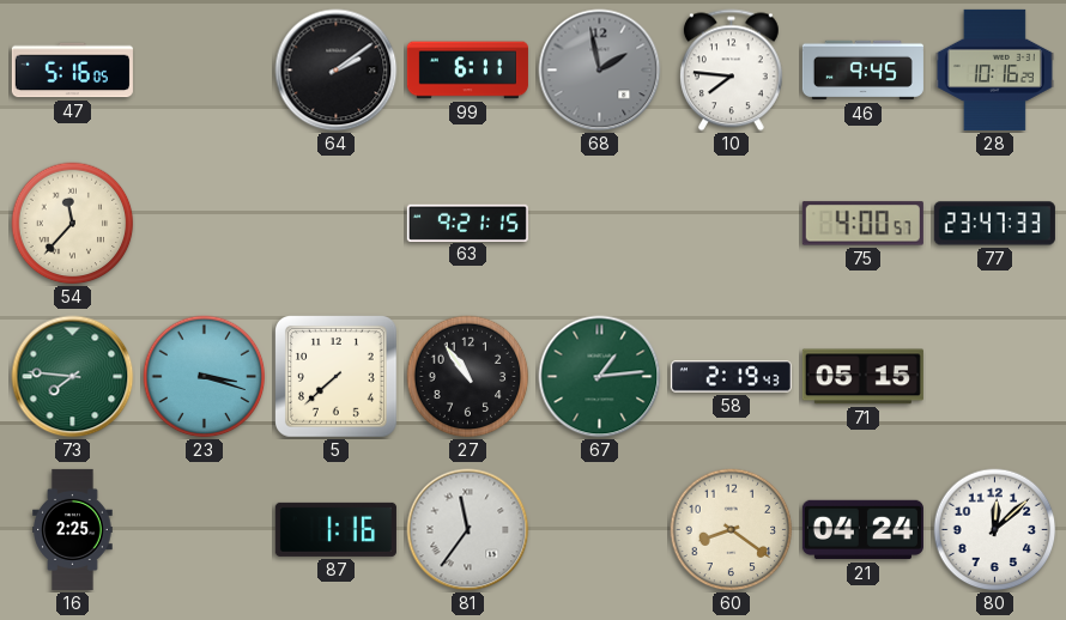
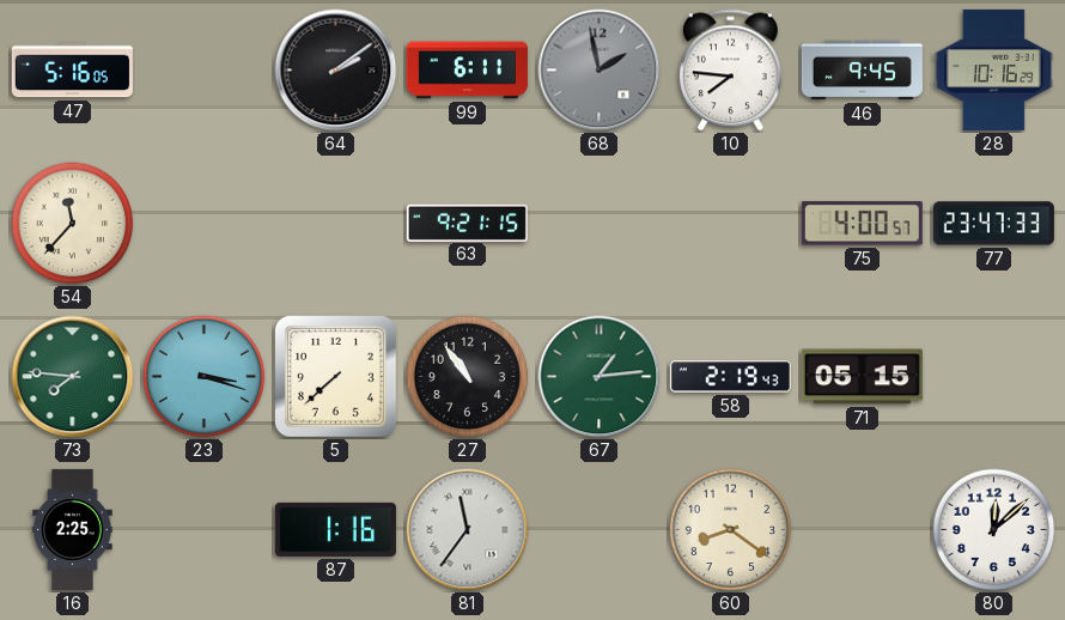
21: 04:24 -> none (862, 530)
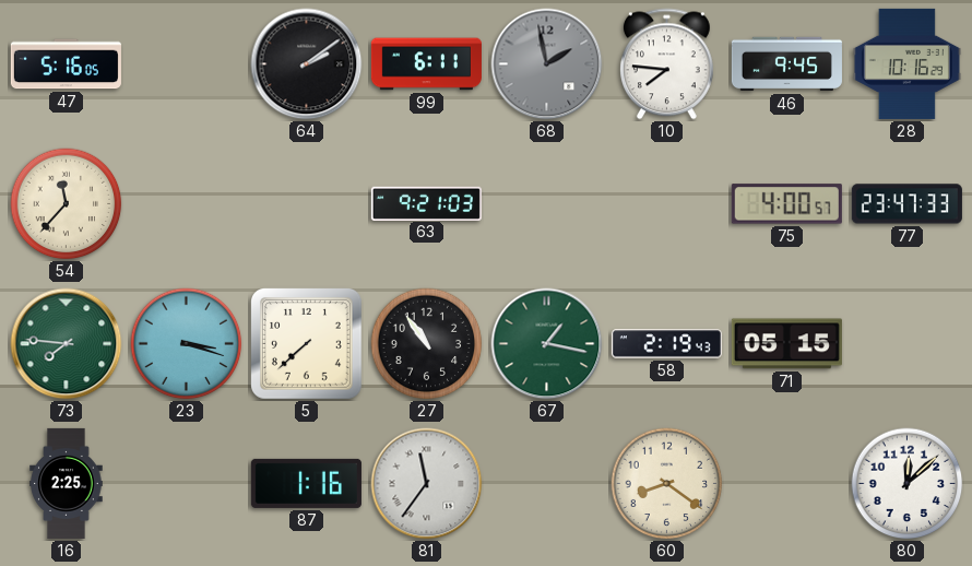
63: 9:21:15 -> 9:21:03 (426, 203)
67: 1:14 -> 1:17 (547, 344)
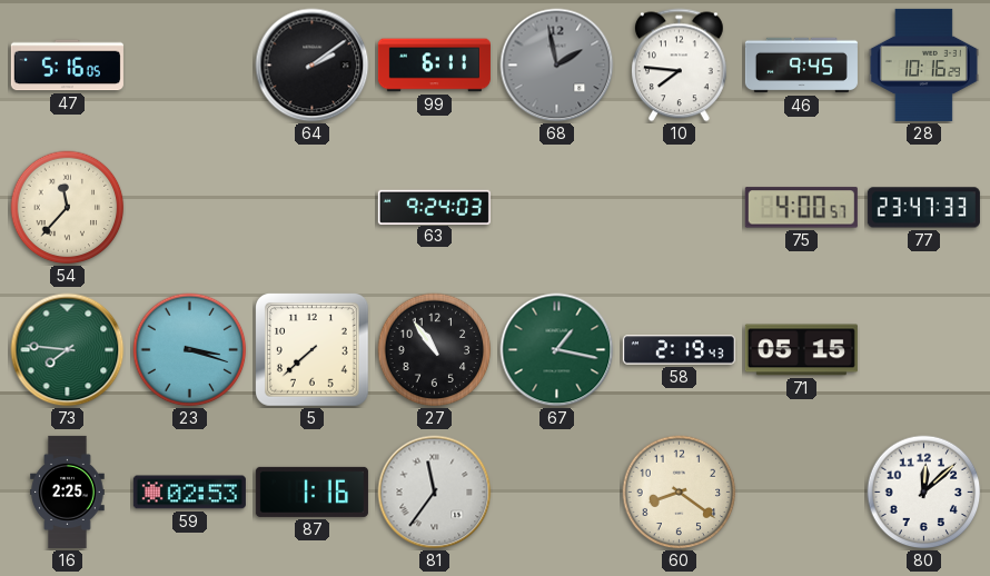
63: 9:21 -> 9:24 (434, 207)
59: none -> 02:53 (189, 493)
